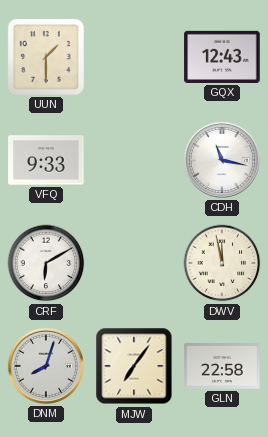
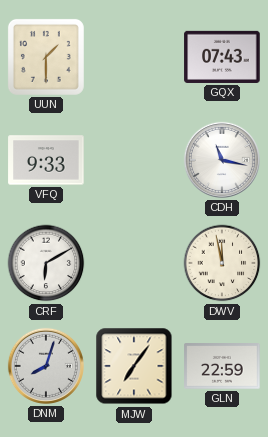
GQX: 12:43 -> 07:43 (222, 57)
GLN: 22:58 -> 22:59 (222, 366)
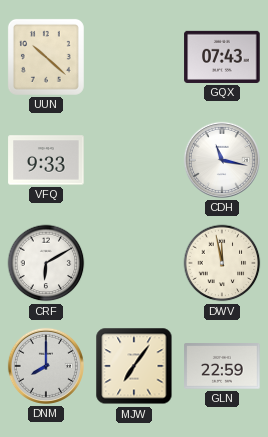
UUN: 1:30 -> 10:22 (46, 57)
DNM: 8:03 -> 8:00 (46, 366)
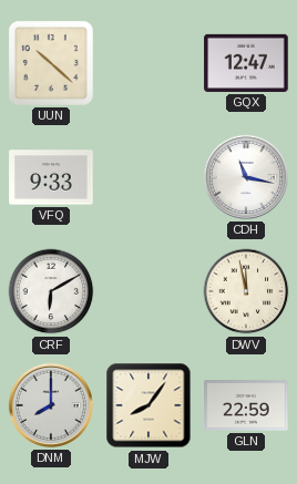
GQX: 07:43 -> 12:47 (246, 63)
MJW: 7:06 -> 8:06 (148, 405)
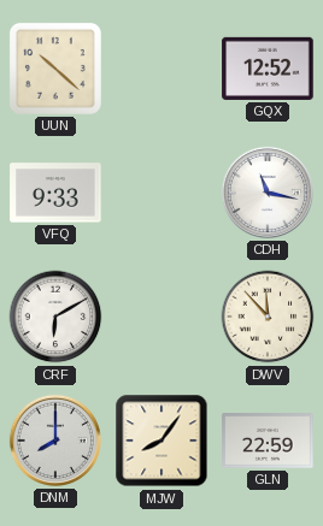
GQX: 12:47 -> 12:52 (268, 69)
DWV: 11:58 -> 11:53 (268, 317)
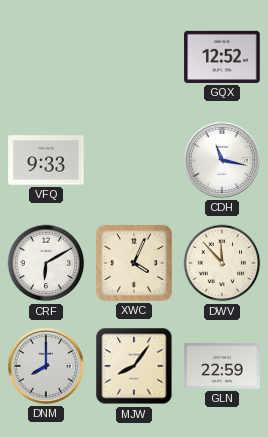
UUN: 10:22 -> none (55, 69)
XWC: none -> 4:04 (134, 263)
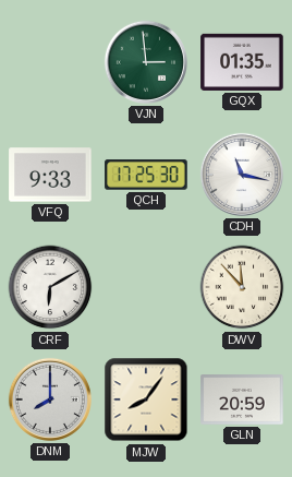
VJN: none -> 2:59 (146, 62)
GQX: 12:52 -> 01:35 (242, 62)
QCH: none -> 17:25 (146, 175)
XWC: 4:04 -> none (134, 263)
GLN: 22:59 -> 20:59 (242, 400)
